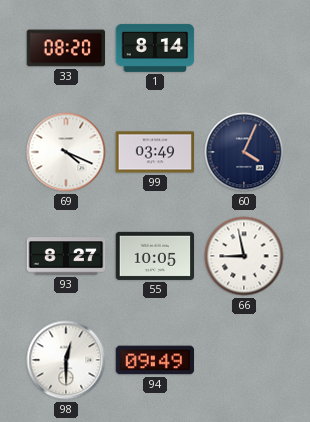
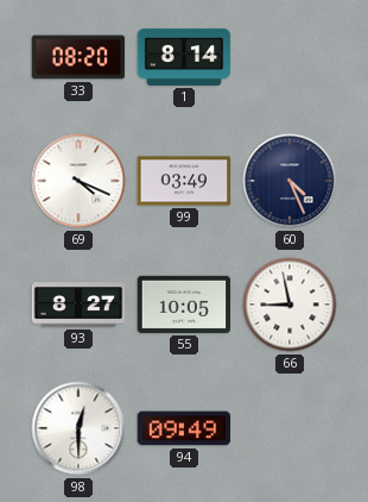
60: 4:04 -> 4:26 (290, 181)
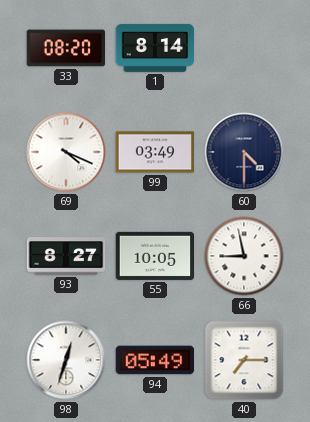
60: 4:26 -> 4:30 (244, 152)
98: 12:30 -> 12:33 (66, 360)
94: 09:49 -> 05:49 (155, 360)
40: none -> 7:15 (244, 360)
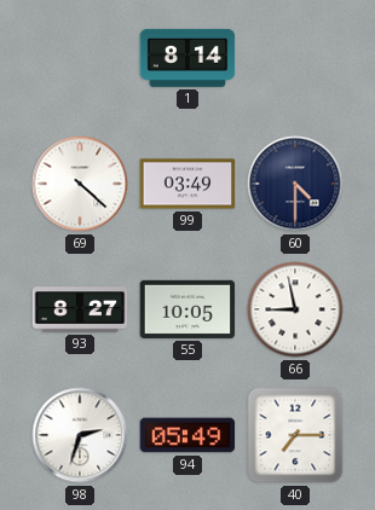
33: 08:20 -> none (66, 48)
69: 4:19 -> 4:22 (80, 184)
98: 12:33 -> 2:33 (80, 435)
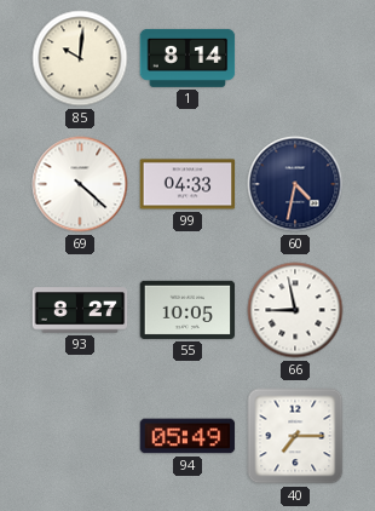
85: none -> 10:01 (80, 58)
99: 03:49 -> 04:33 (187, 184)
60: 4:30 -> 4:32 (295, 184)
98: 2:33 -> none (80, 435)
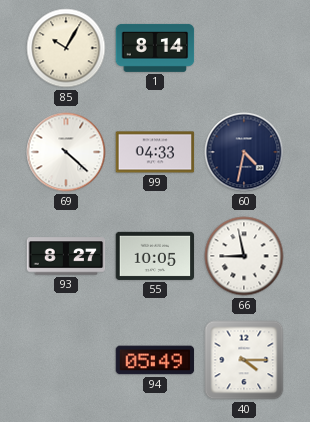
85: 10:01 -> 10:05 (66, 48)
40: 7:15 -> 4:15 (244, 360)
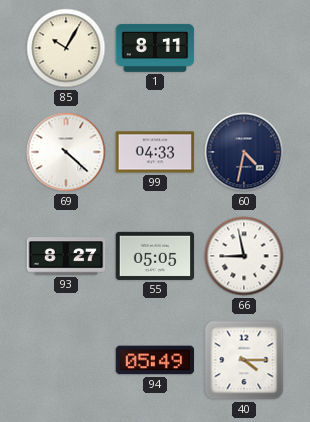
1: 8:14 -> 8:11 (155, 48)
55: 10:05 -> 05:05 (155, 256)
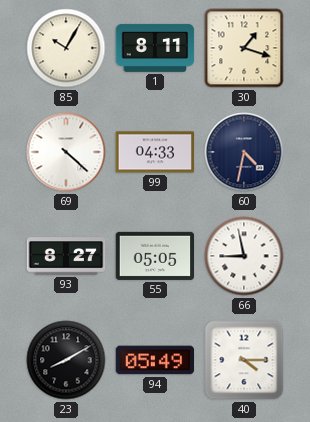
30: none -> 1:18 (244, 48)
23: none -> 8:10 (66, 360)
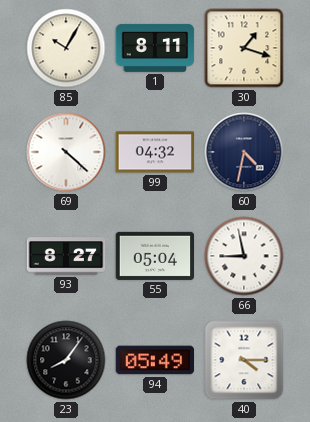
99: 04:33 -> 04:32 (155, 152)
55: 05:05 -> 05:04 (155, 256)
23: 8:10 -> 8:06 (66, 360)
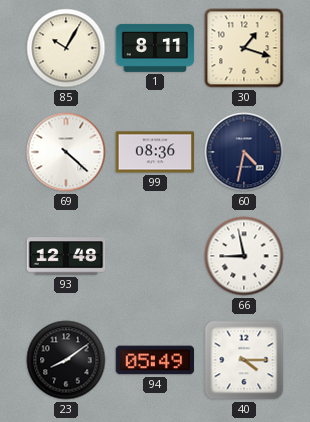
99: 04:32 -> 08:36 (155, 152)
93: 8:27 -> 12:48 (66, 256)
55: 05:04 -> none (155, 256)
23: 8:06 -> 8:09 (66, 360)
